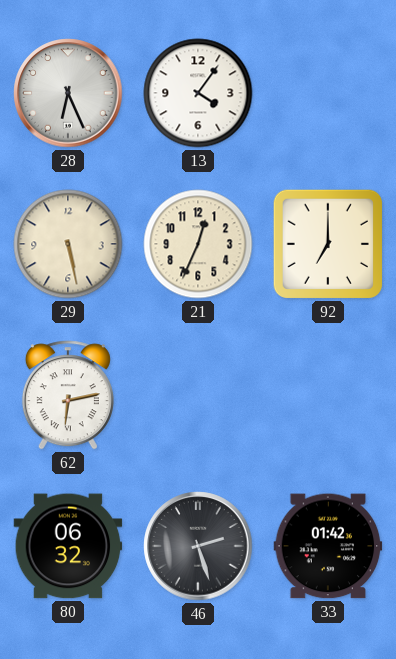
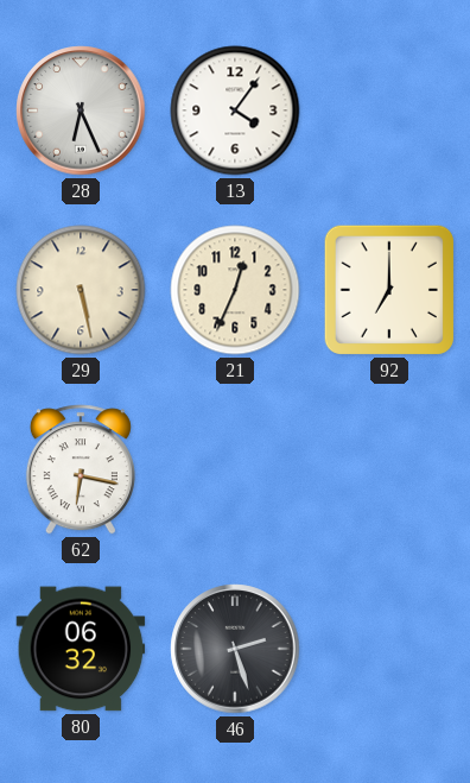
62: 6:13 -> 6:17 (81, 469)
33: 01:42 -> none (328, 546)
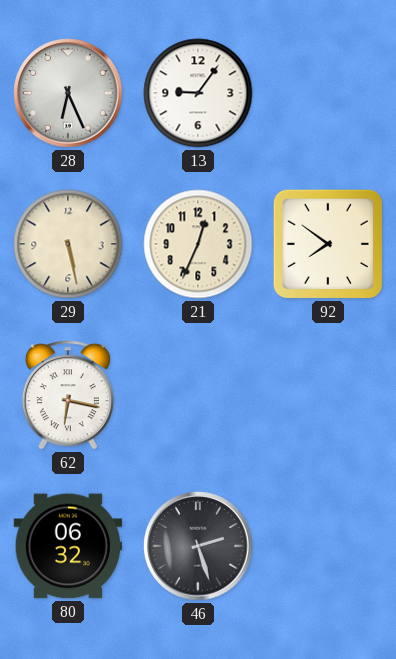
13: 4:06 -> 9:06 (198, 93)
92: 7:00 -> 7:51 (328, 244)
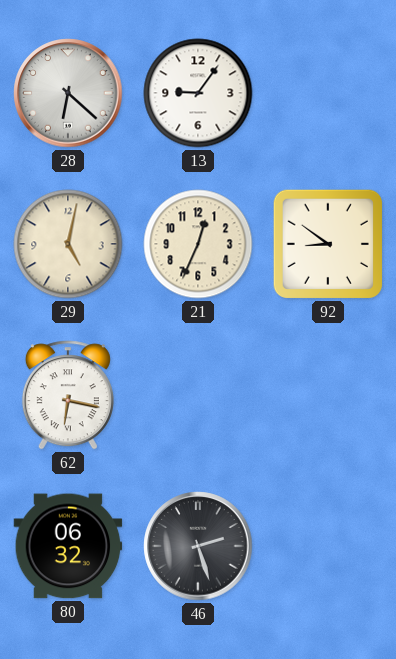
28: 6:26 -> 6:22 (68, 93)
29: 5:28 -> 5:02 (68, 244)
92: 7:51 -> 8:51 (328, 244)
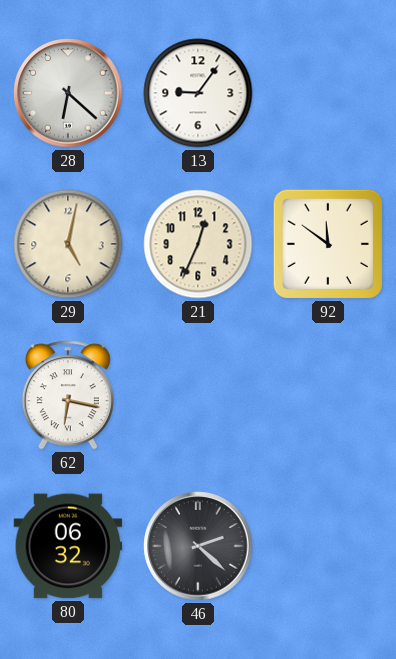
92: 8:51 -> 11:51 (328, 244)
46: 2:27 -> 2:22 (198, 546)
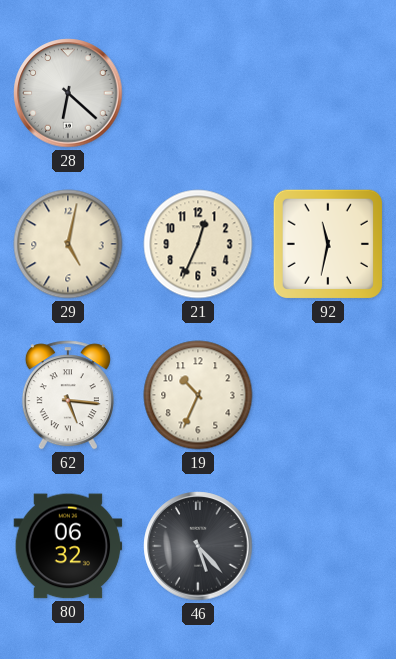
13: 9:06 -> none (198, 93)
92: 11:51 -> 11:32 (328, 244)
62: 6:17 -> 5:16 (68, 395)
19: none -> 10:34 (198, 395)
46: 2:22 -> 5:23 (198, 546)
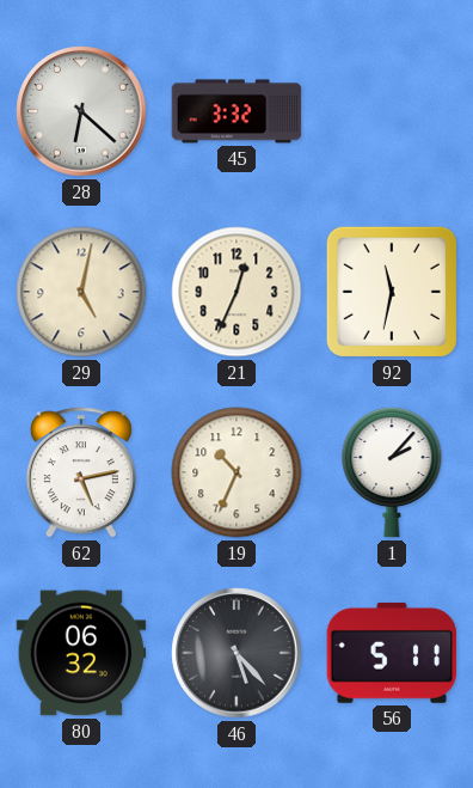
45: none -> 3:32 (236, 111)
62: 5:16 -> 5:13 (81, 472)
1: none -> 2:07 (392, 472)
56: none -> 5:11 (392, 653)
